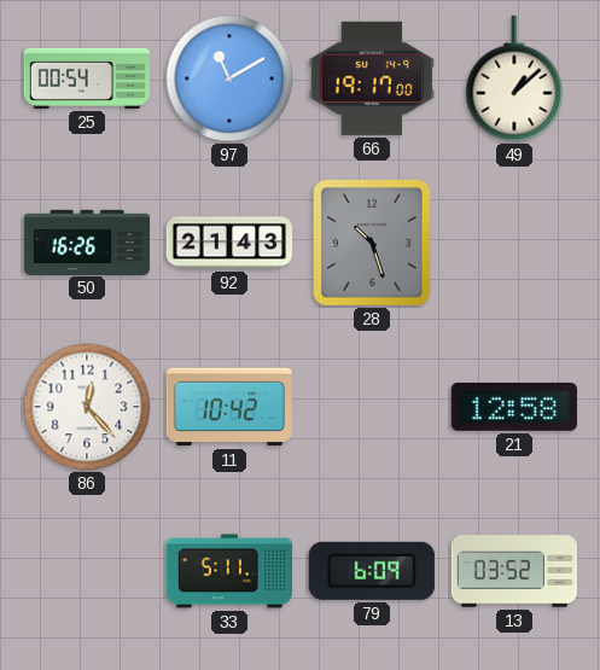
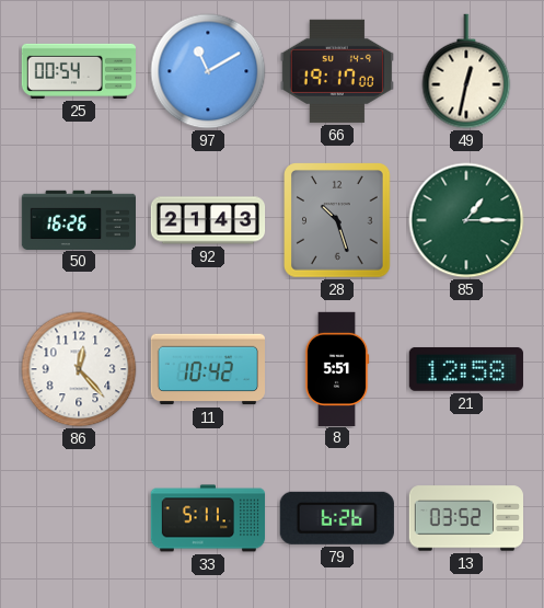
49: 1:08 -> 12:32 (466, 71)
85: none -> 1:15 (466, 220)
8: none -> 5:51 (337, 368)
79: 6:09 -> 6:26 (337, 518)
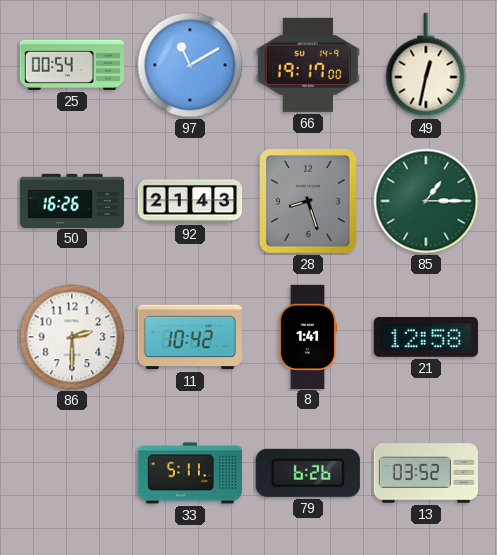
28: 10:27 -> 8:27 (308, 201)
86: 12:23 -> 2:30 (72, 337)
8: 5:51 -> 1:41 (308, 336)
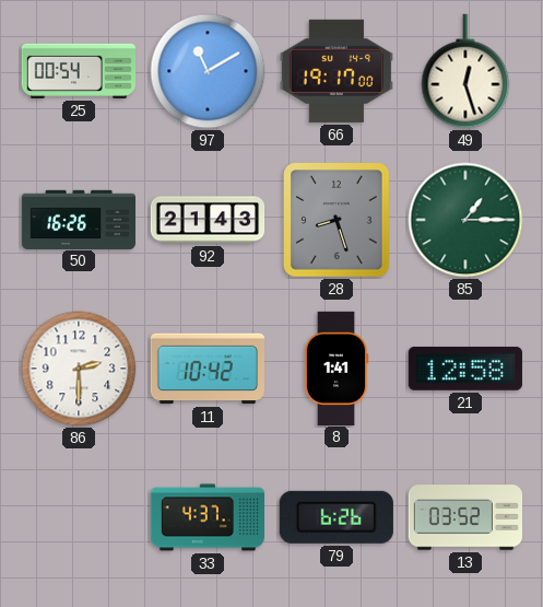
49: 12:32 -> 12:27 (465, 71)
33: 5:11 -> 4:37 (208, 517)
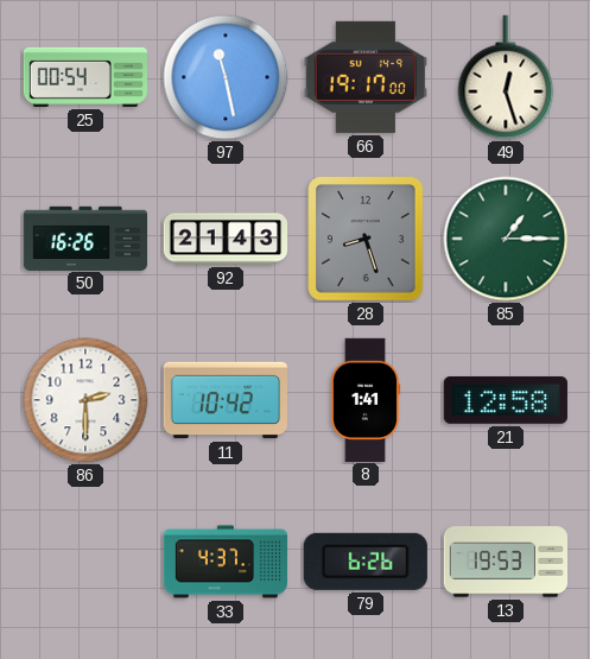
97: 11:10 -> 11:28 (226, 77)
13: 03:52 -> 19:53 (505, 562)
